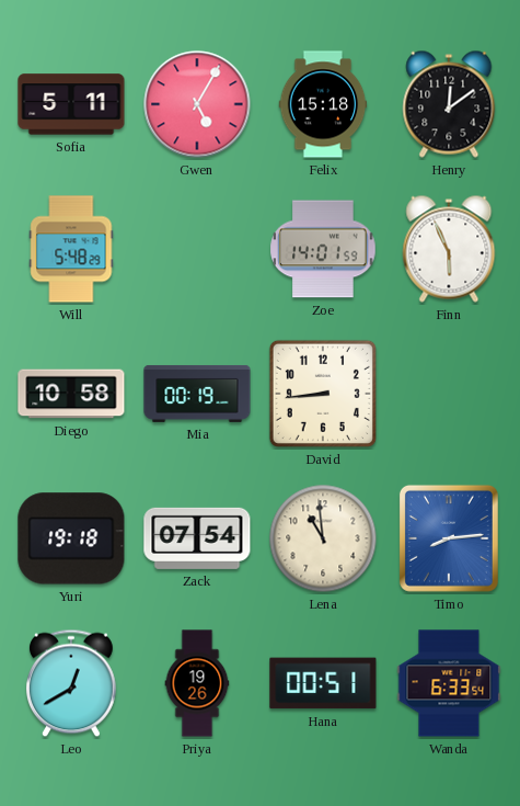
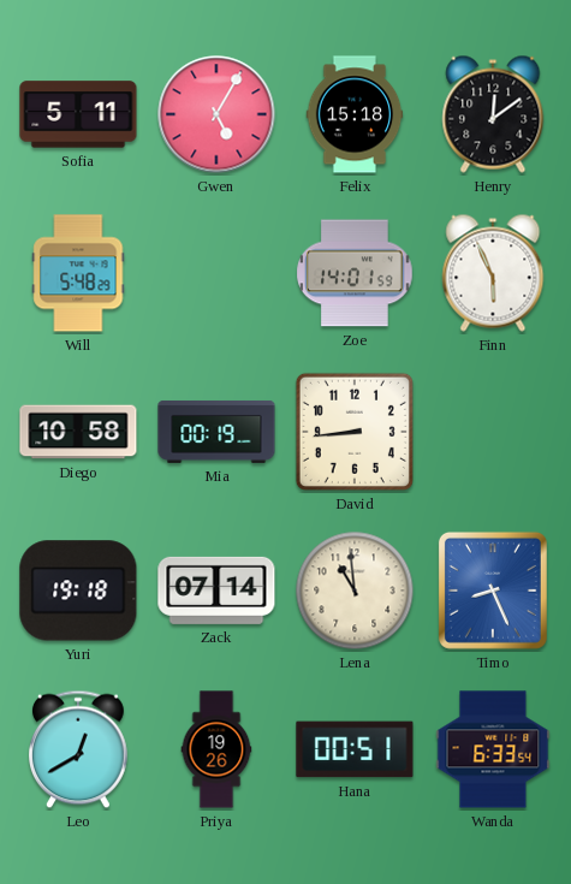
Zack: 07:54 -> 07:14 (216, 591)
Timo: 8:14 -> 8:26 (493, 591)
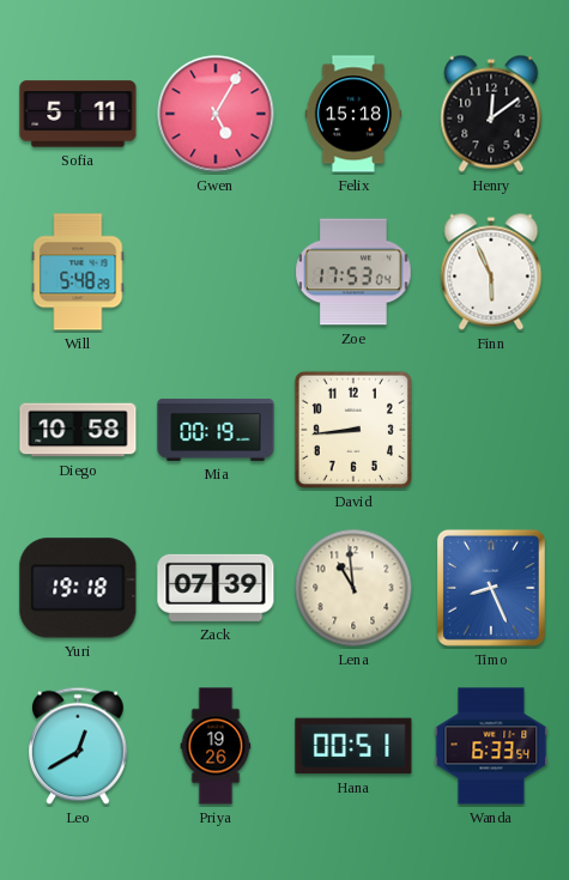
Zoe: 14:01 -> 17:53 (353, 272)
Zack: 07:14 -> 07:39 (216, 588)
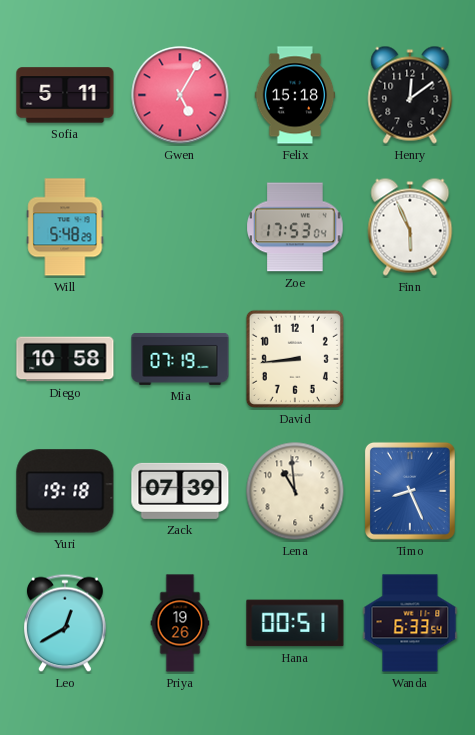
Mia: 00:19 -> 07:19 (180, 359)
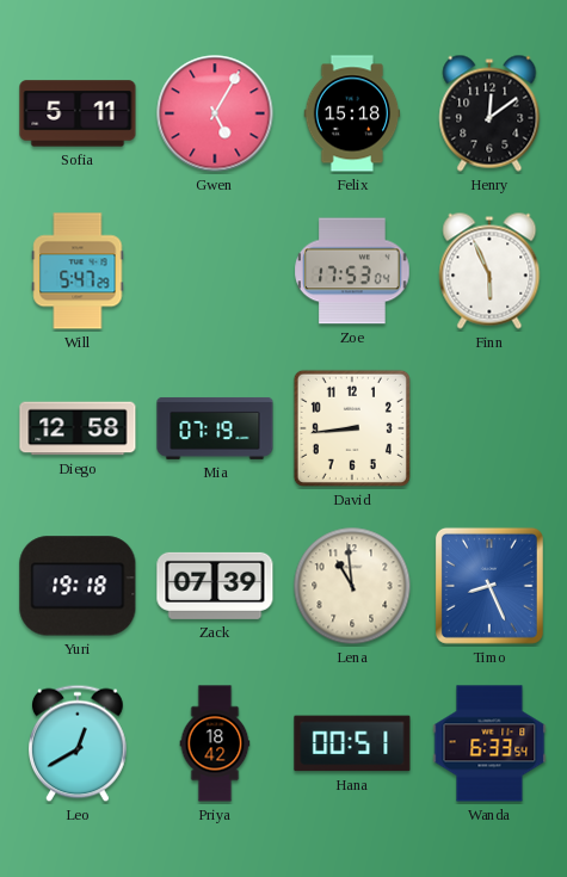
Will: 5:48 -> 5:47 (78, 271)
Diego: 10:58 -> 12:58 (78, 428)
Priya: 19:26 -> 18:42 (215, 743)
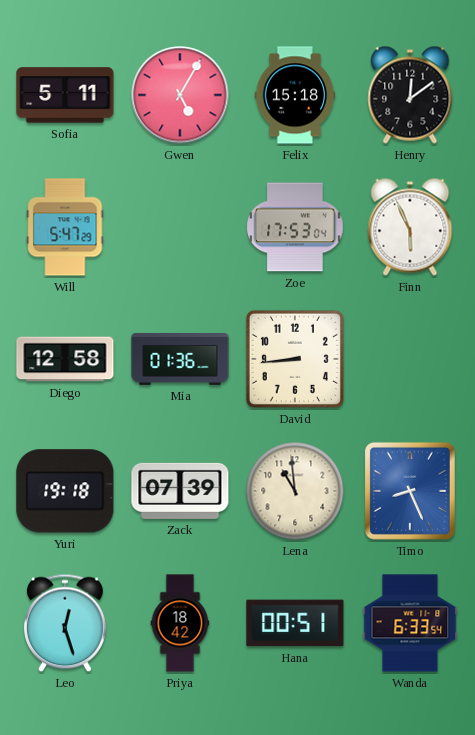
Mia: 07:19 -> 01:36 (180, 359)
Leo: 12:40 -> 12:27 (66, 623)
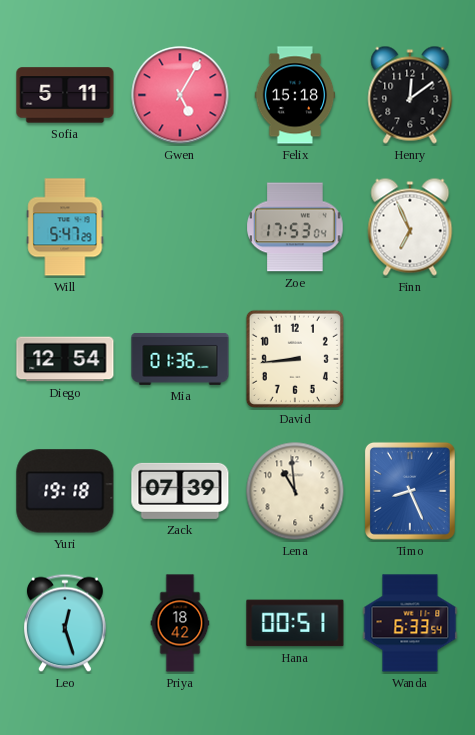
Finn: 5:56 -> 6:56 (410, 227)
Diego: 12:58 -> 12:54 (65, 359)
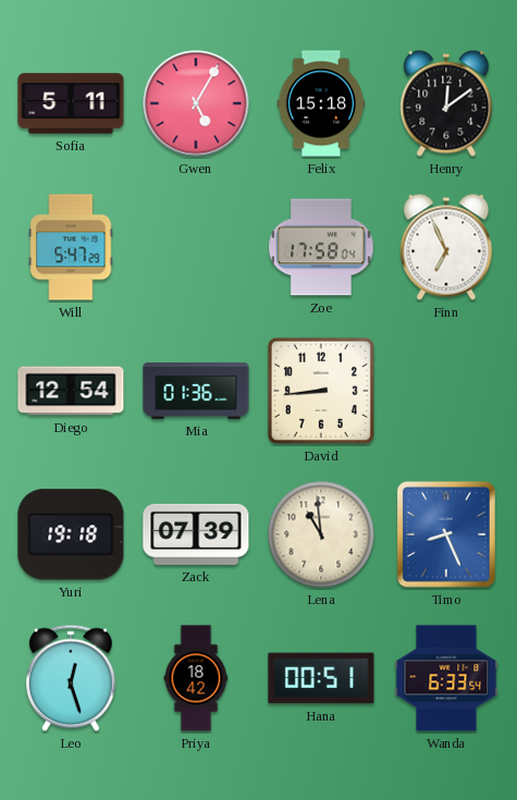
Zoe: 17:53 -> 17:58 (321, 247)
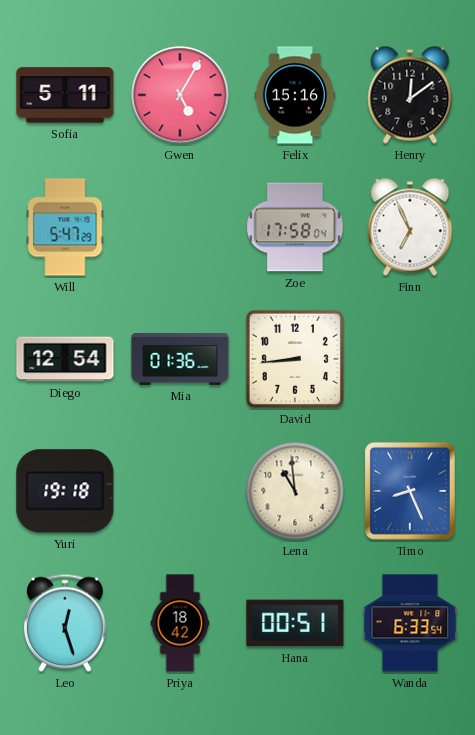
Felix: 15:18 -> 15:16 (295, 95)
Zack: 07:39 -> none (196, 534)
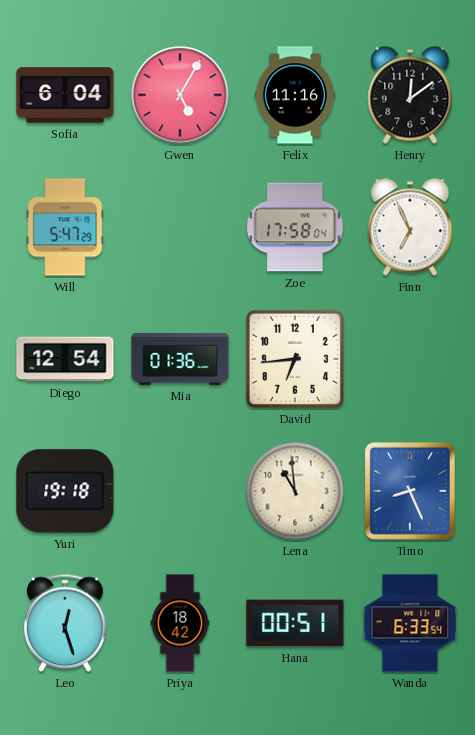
Sofia: 5:11 -> 6:04 (65, 95)
Felix: 15:16 -> 11:16 (295, 95)
David: 8:44 -> 6:44 (295, 359)
